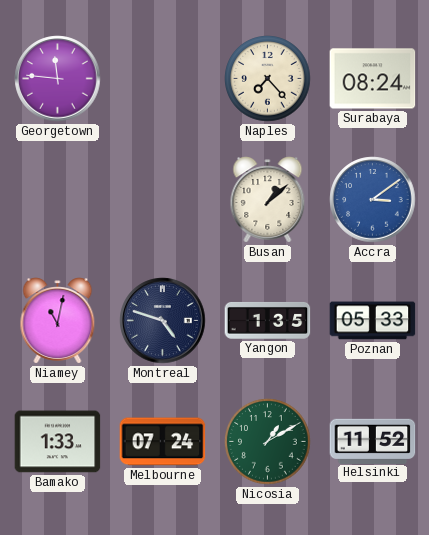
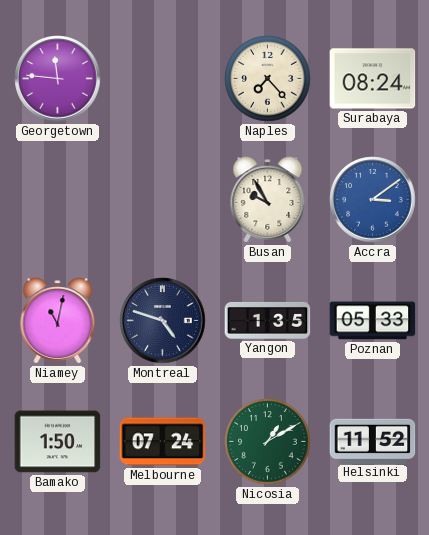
Busan: 1:08 -> 9:55 (268, 200)
Bamako: 1:33 -> 1:50 (58, 442)
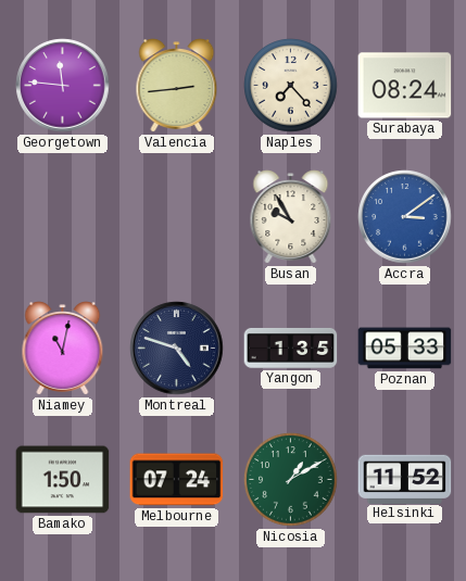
Valencia: none -> 2:44 (177, 86)
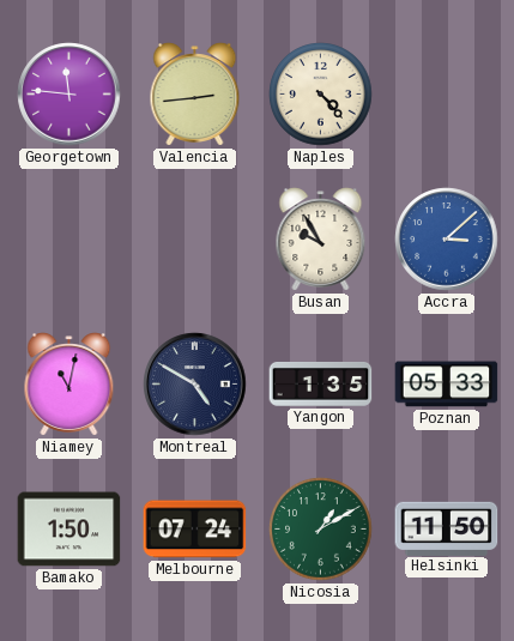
Naples: 7:23 -> 4:23 (321, 95)
Surabaya: 08:24 -> none (405, 86)
Accra: 3:09 -> 3:08 (447, 240)
Montreal: 4:48 -> 4:50 (195, 385)
Helsinki: 11:52 -> 11:50 (447, 528)
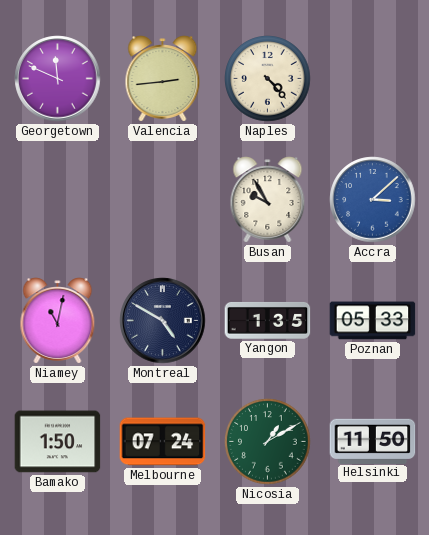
Georgetown: 11:46 -> 11:49 (58, 79)
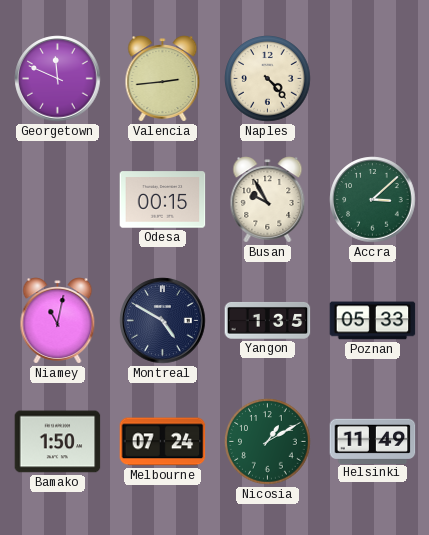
Odesa: none -> 00:15 (163, 200)
Accra dial: blue -> green (373, 200)
Helsinki: 11:50 -> 11:49 (373, 441)
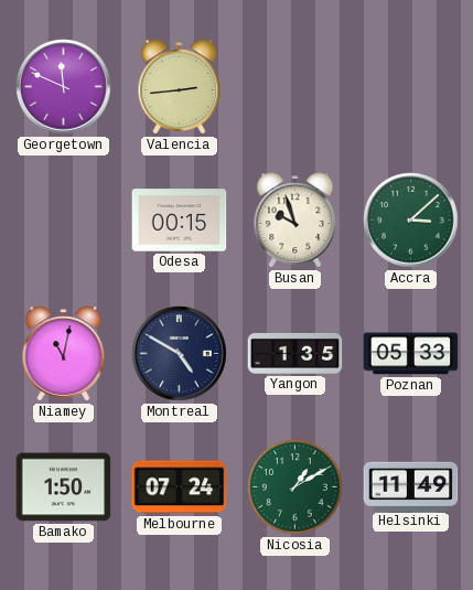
Naples: 4:23 -> none (268, 79)
Busan: 9:55 -> 9:57 (295, 221)
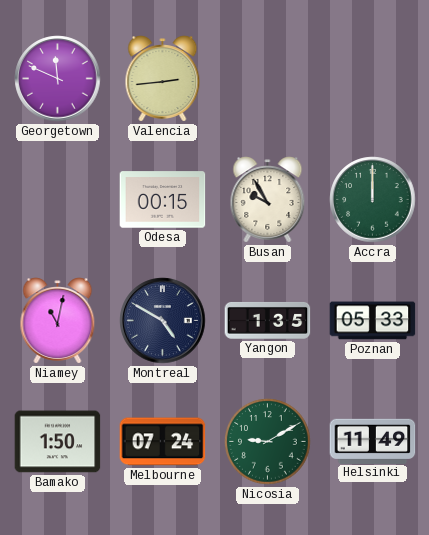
Busan: 9:57 -> 9:55 (268, 200)
Accra: 3:08 -> 12:00 (373, 200)
Nicosia: 1:10 -> 9:10 (268, 442)
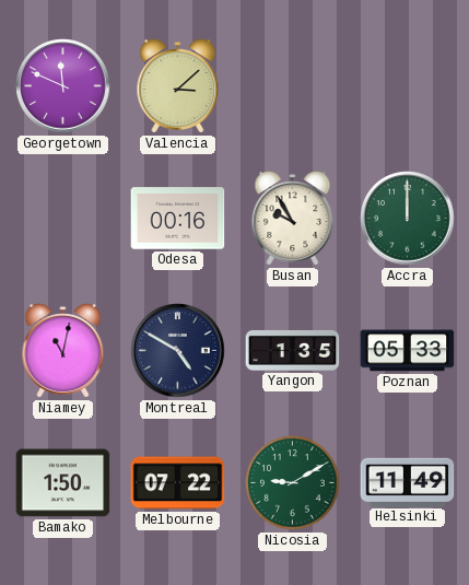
Valencia: 2:44 -> 3:08 (178, 86)
Odesa: 00:15 -> 00:16 (178, 219)
Melbourne: 07:24 -> 07:22 (178, 483)
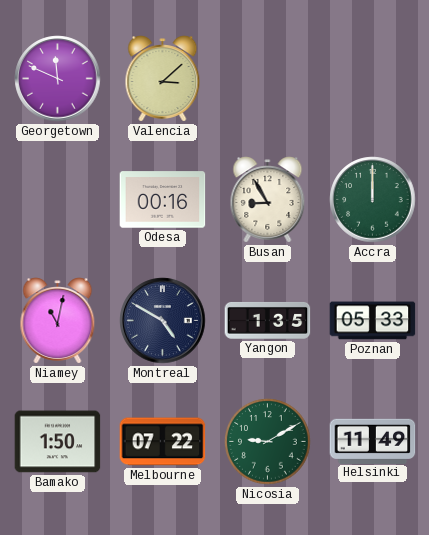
Busan: 9:55 -> 8:55 (268, 200)
